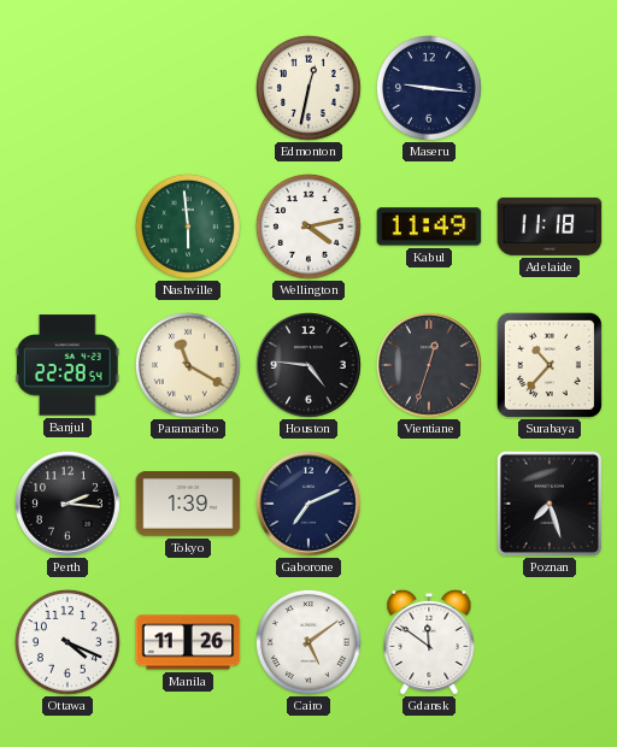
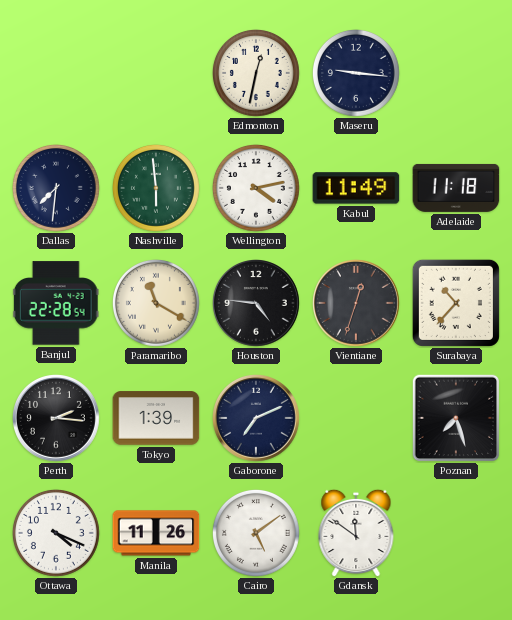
Dallas: none -> 7:31 (56, 188)
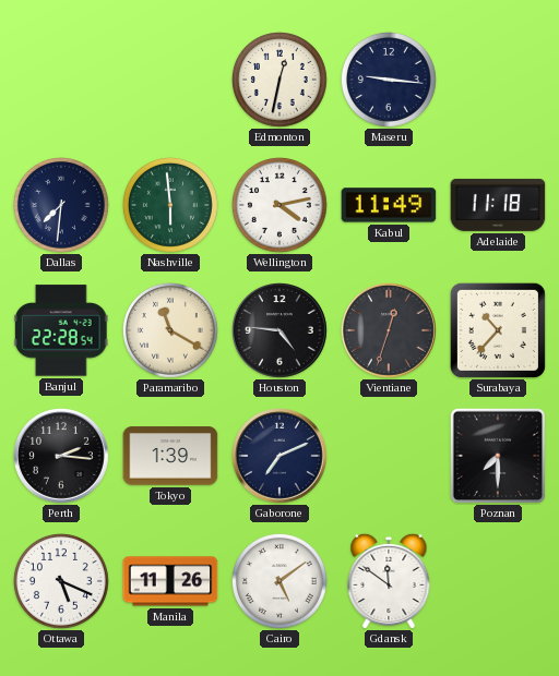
Poznan: 7:27 -> 7:30 (498, 456)
Ottawa: 4:19 -> 5:19 (61, 581)
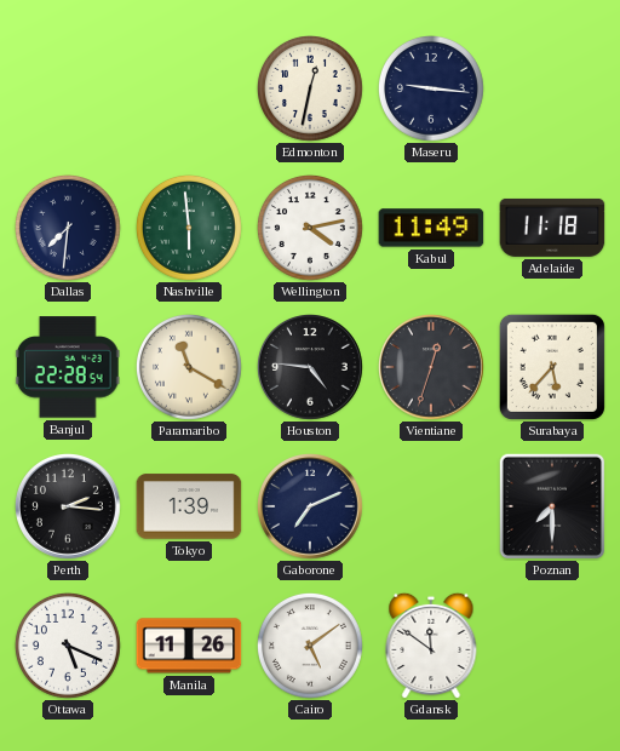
Surabaya: 10:37 -> 5:37 (552, 367)
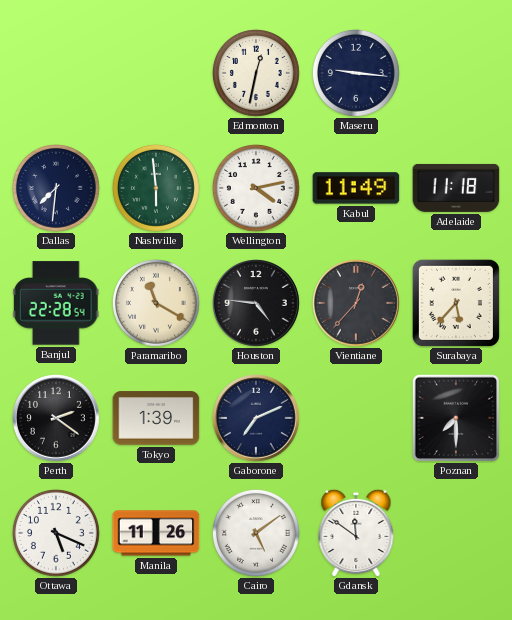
Vientiane: 12:33 -> 12:37 (357, 304)
Perth: 2:16 -> 2:21 (57, 419)
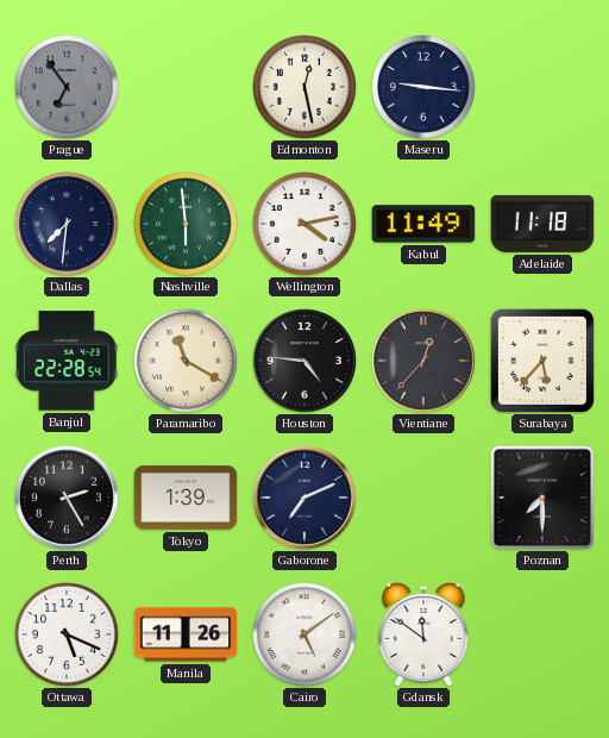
Prague: none -> 6:54 (67, 87)
Edmonton: 12:32 -> 12:28 (304, 87)
Perth: 2:21 -> 2:25 (68, 499)
